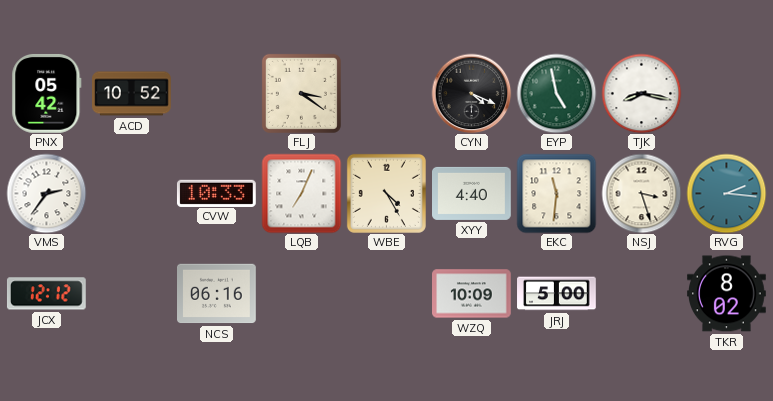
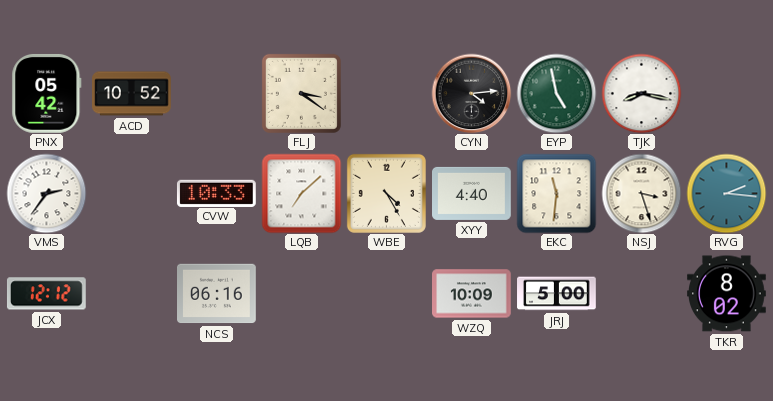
CYN: 4:19 -> 4:14 (471, 93)
LQB: 7:04 -> 7:08 (301, 193)
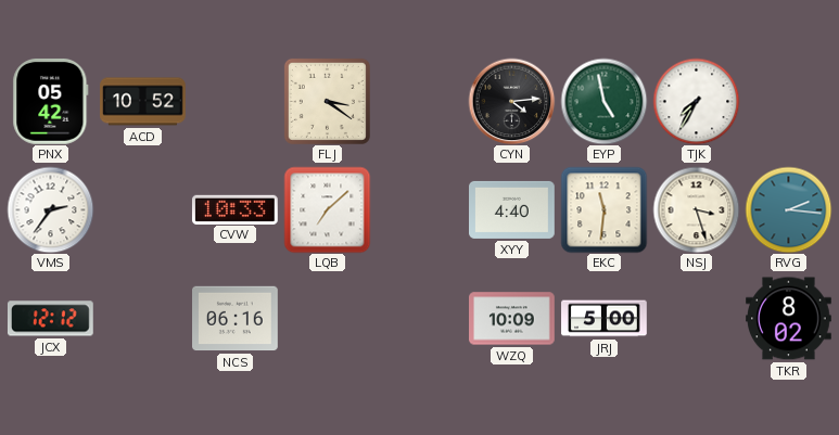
TJK: 8:17 -> 7:35 (696, 101)
WBE: 4:25 -> none (386, 193)
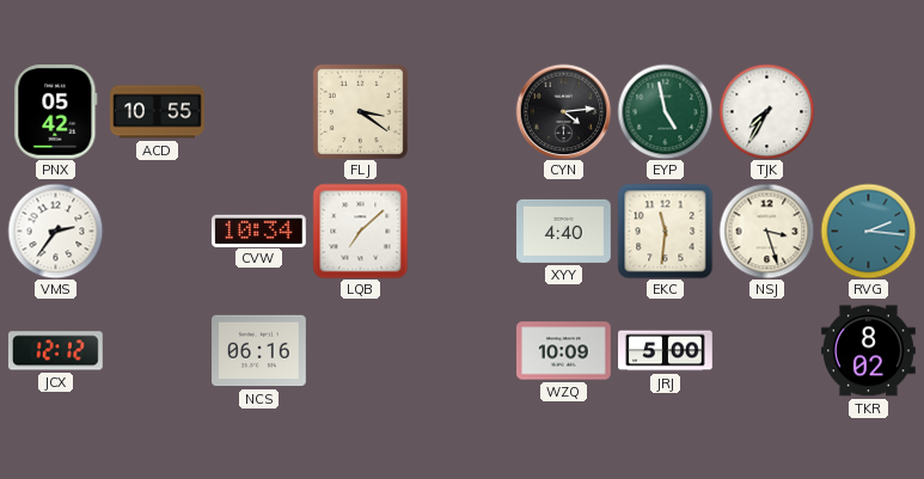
ACD: 10:52 -> 10:55 (158, 112)
CVW: 10:33 -> 10:34 (258, 231)
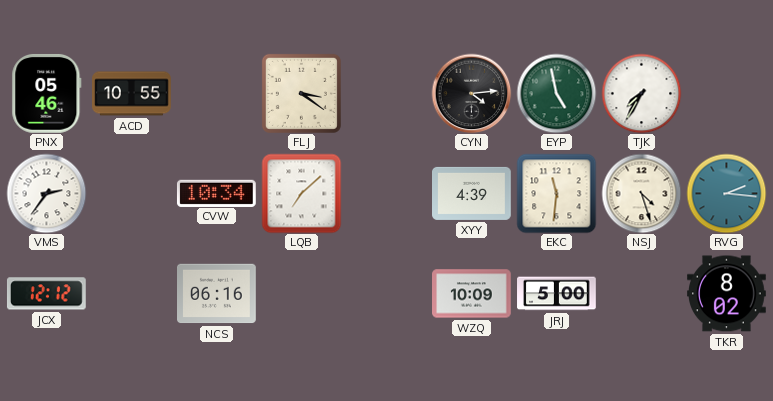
PNX: 05:42 -> 05:46 (47, 94)
XYY: 4:40 -> 4:39 (472, 193)
NSJ: 3:27 -> 4:27 (641, 193)
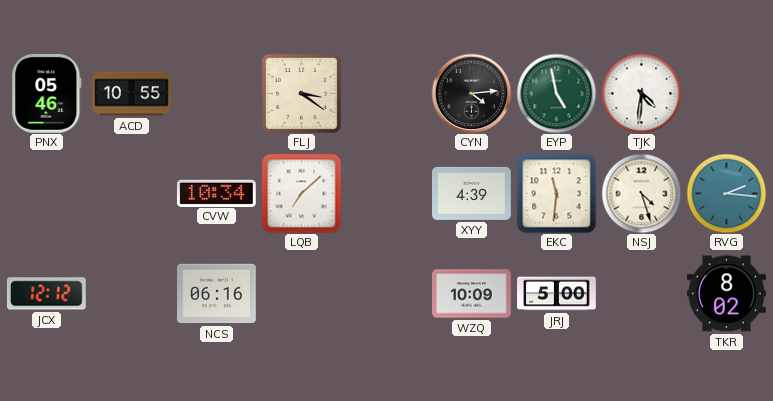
TJK: 7:35 -> 4:31 (641, 93)
VMS: 2:36 -> none (46, 193)
